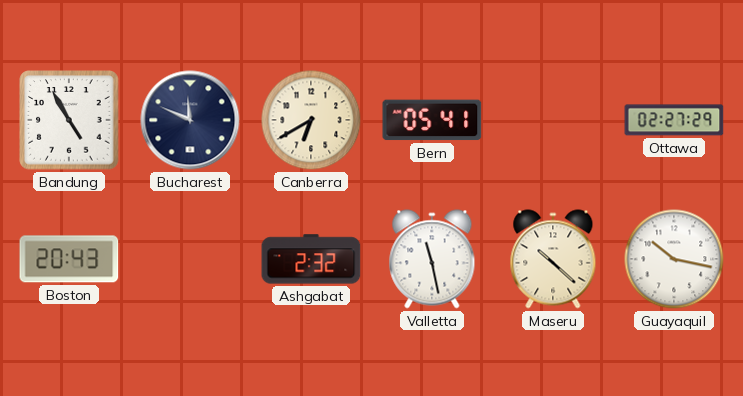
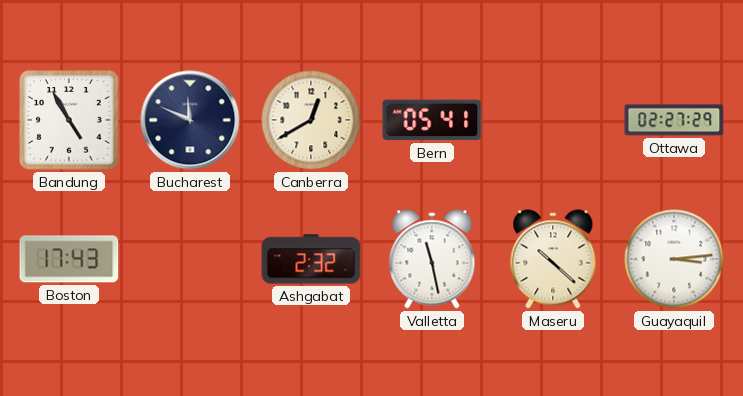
Canberra: 6:40 -> 12:40 (311, 120)
Boston: 20:43 -> 17:43 (69, 259)
Guayaquil: 10:17 -> 3:14 (674, 259)
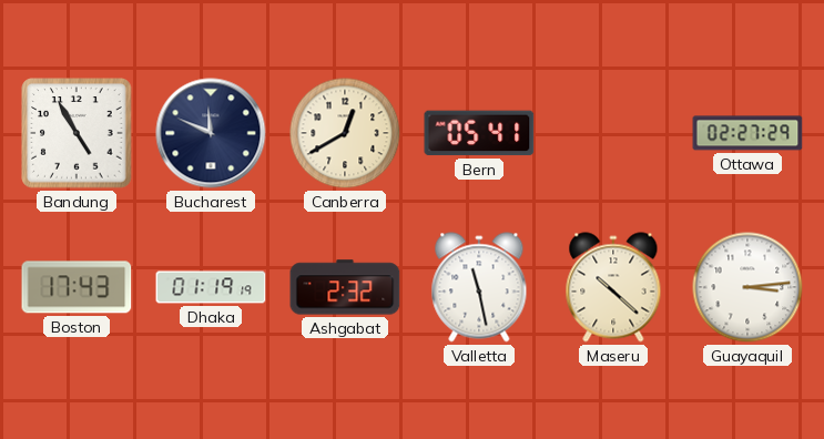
Dhaka: none -> 01:19 (211, 287)
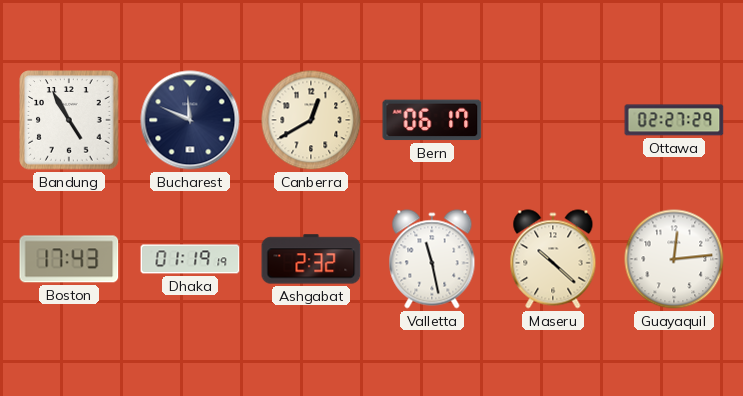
Bern: 05:41 -> 06:17 (432, 120)
Guayaquil: 3:14 -> 12:14 (674, 259)
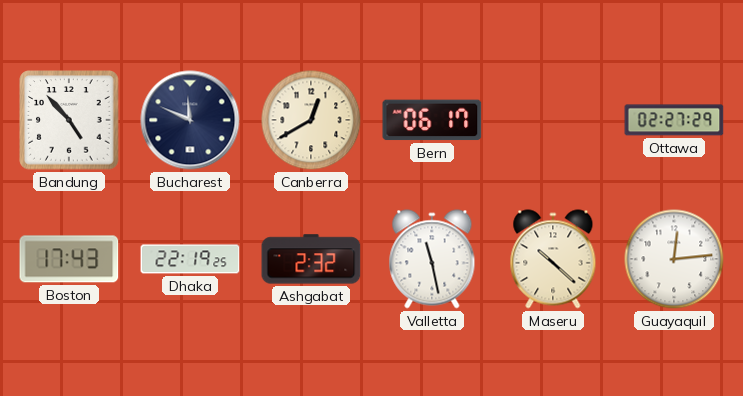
Bandung: 4:55 -> 4:53 (69, 120)
Dhaka: 01:19 -> 22:19 (190, 259)
